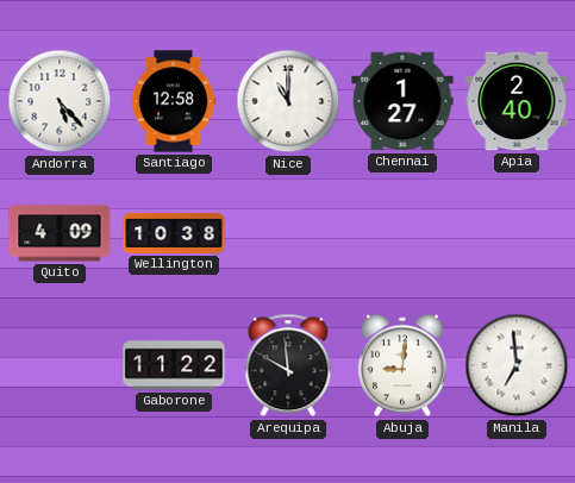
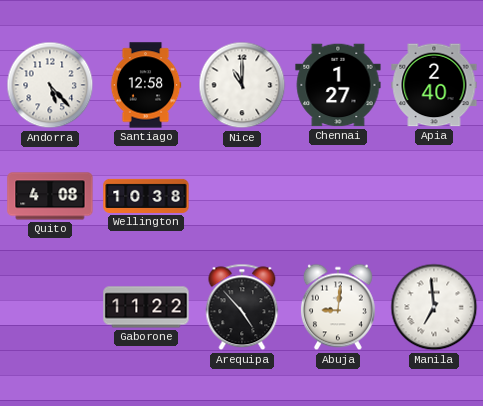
Quito: 4:09 -> 4:08 (50, 196)
Arequipa: 9:59 -> 4:53 (242, 307)
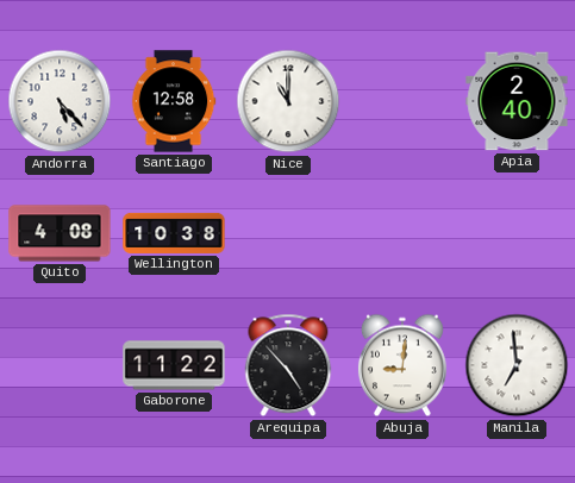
Chennai: 1:27 -> none (338, 85)
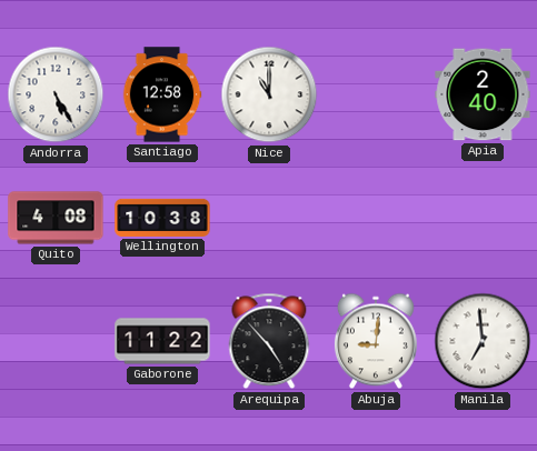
Andorra: 5:23 -> 5:25 (56, 94)
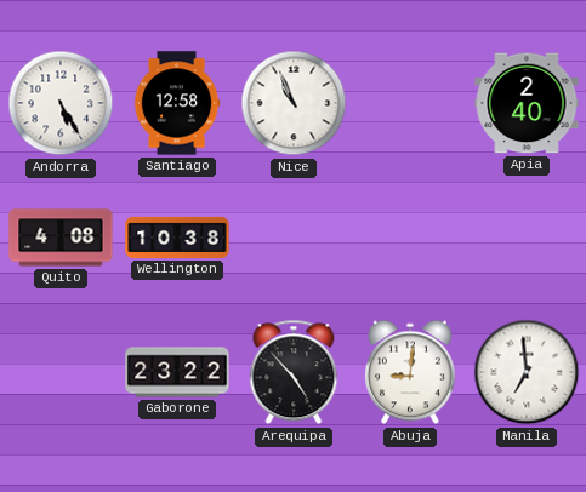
Nice: 11:00 -> 10:56 (294, 103)
Gaborone: 11:22 -> 23:22 (177, 372)
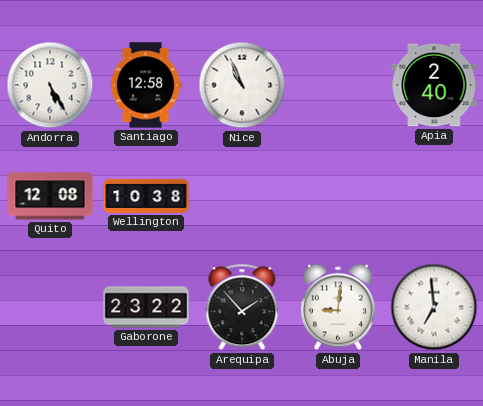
Quito: 4:08 -> 12:08 (50, 196)
Arequipa: 4:53 -> 1:53 (242, 307)
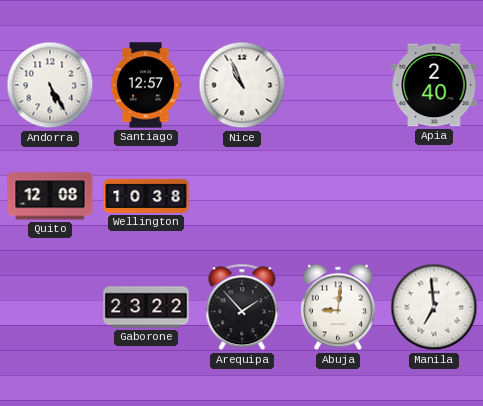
Santiago: 12:58 -> 12:57 (146, 85)
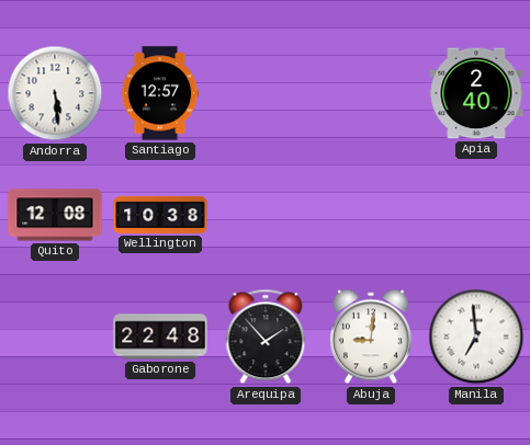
Andorra: 5:25 -> 5:29 (55, 93)
Nice: 10:56 -> none (242, 85)
Gaborone: 23:22 -> 22:48 (160, 336)
